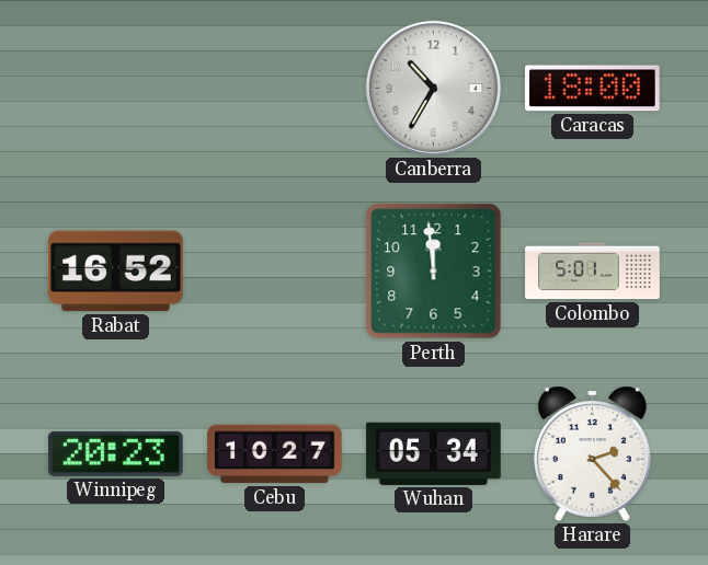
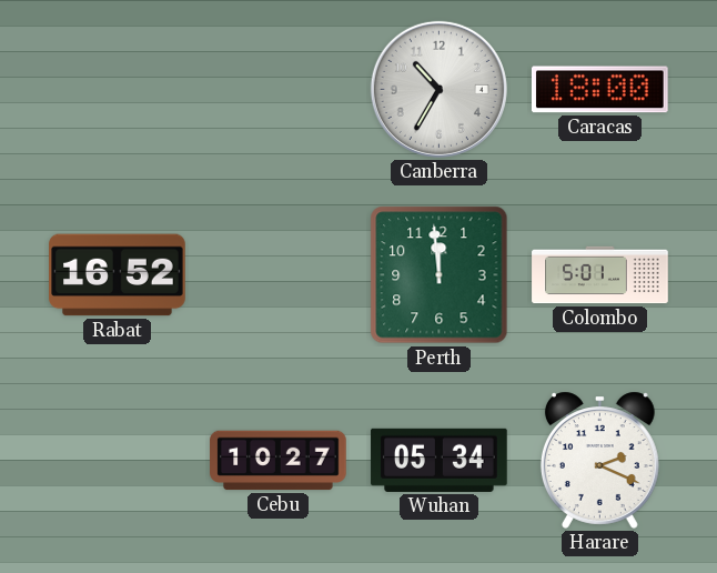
Winnipeg: 20:23 -> none (116, 453)
Harare: 2:23 -> 2:19 (599, 460)
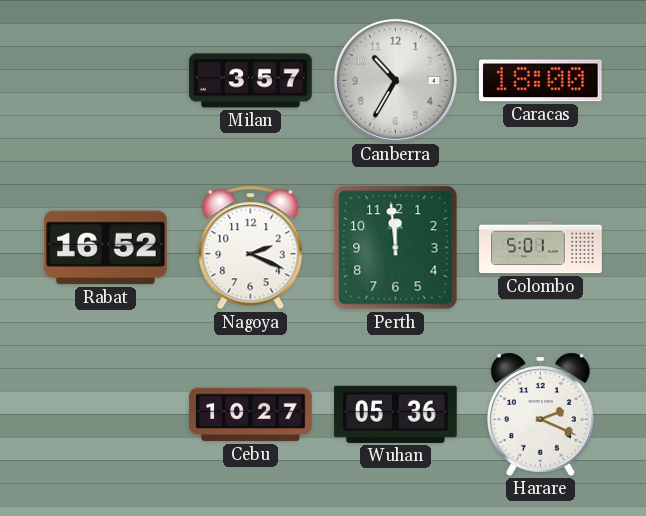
Milan: none -> 3:57 (251, 81)
Nagoya: none -> 2:19 (251, 248)
Wuhan: 05:34 -> 05:36 (396, 414)
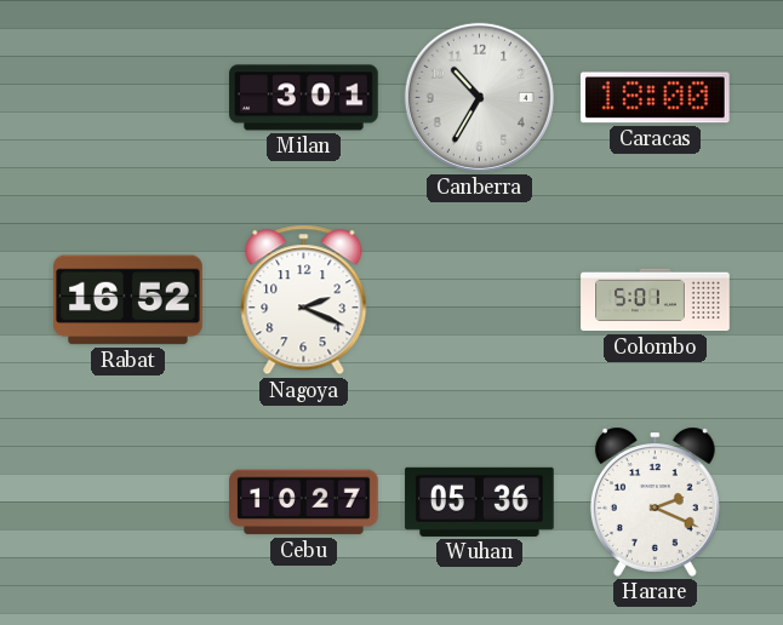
Milan: 3:57 -> 3:01 (304, 98)
Perth: 11:59 -> none (396, 248)
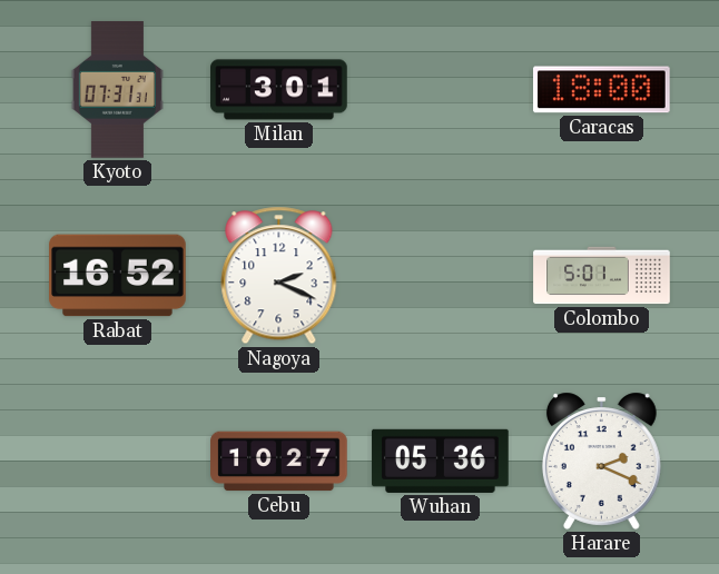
Kyoto: none -> 07:31 (117, 90)
Canberra: 10:35 -> none (479, 97)
